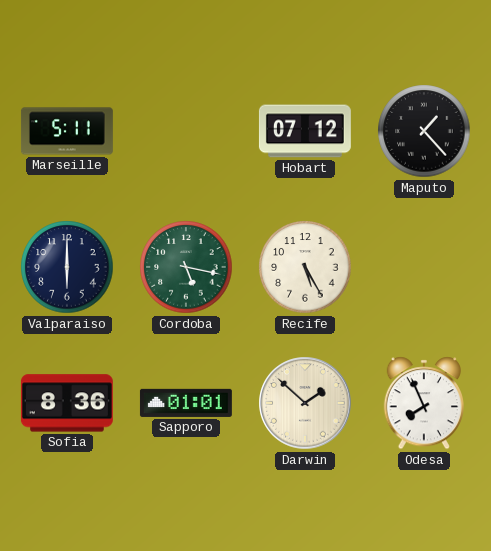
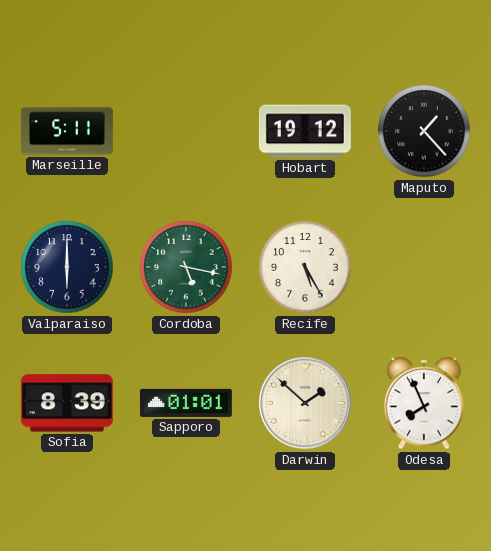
Hobart: 07:12 -> 19:12 (305, 131)
Sofia: 8:36 -> 8:39 (67, 403)
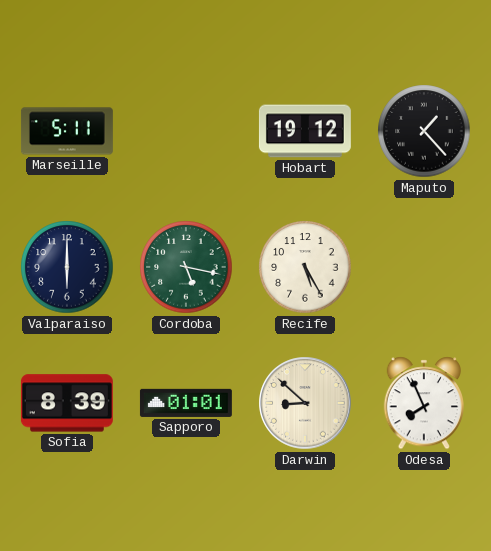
Darwin: 1:52 -> 8:52 (305, 403)
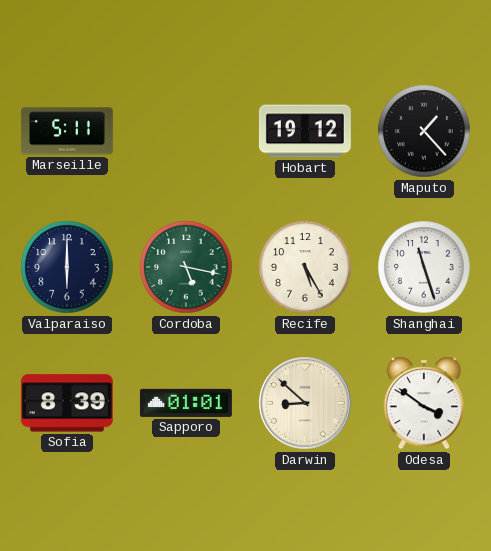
Shanghai: none -> 11:27 (424, 267)
Odesa: 7:56 -> 3:51 (423, 403)
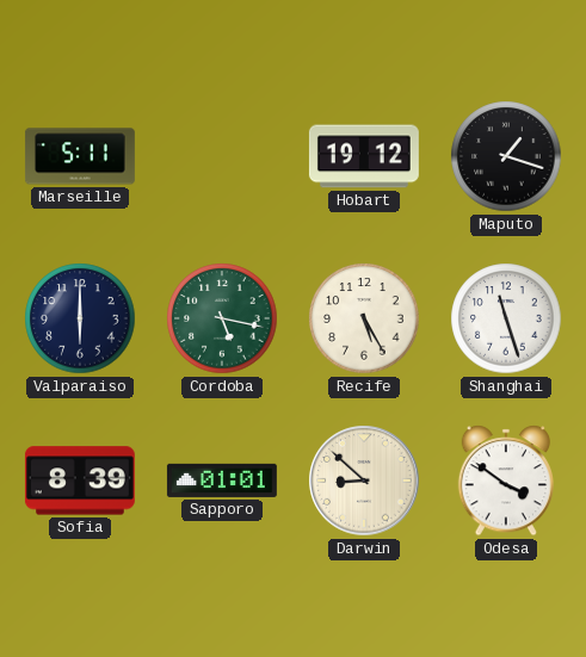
Maputo: 1:23 -> 1:18 (506, 156)
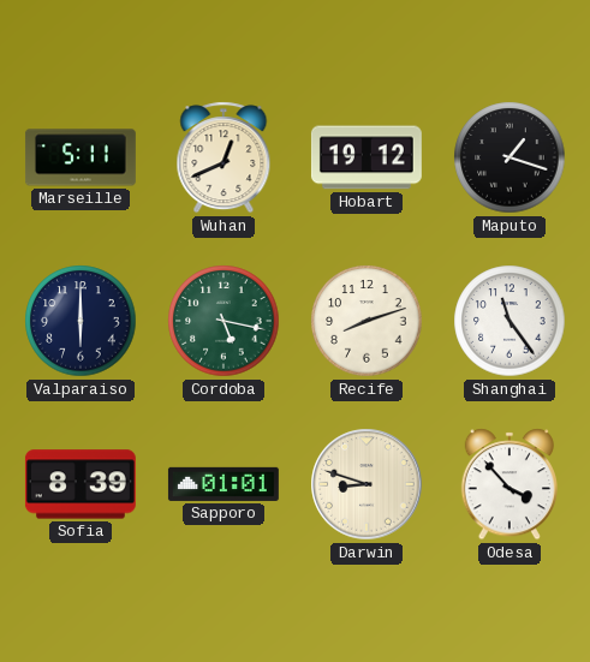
Wuhan: none -> 12:41 (224, 157)
Recife: 5:25 -> 8:12 (366, 321)
Shanghai: 11:27 -> 11:24 (509, 321)
Darwin: 8:52 -> 8:48 (366, 484)
Odesa: 3:51 -> 3:53 (508, 484)
